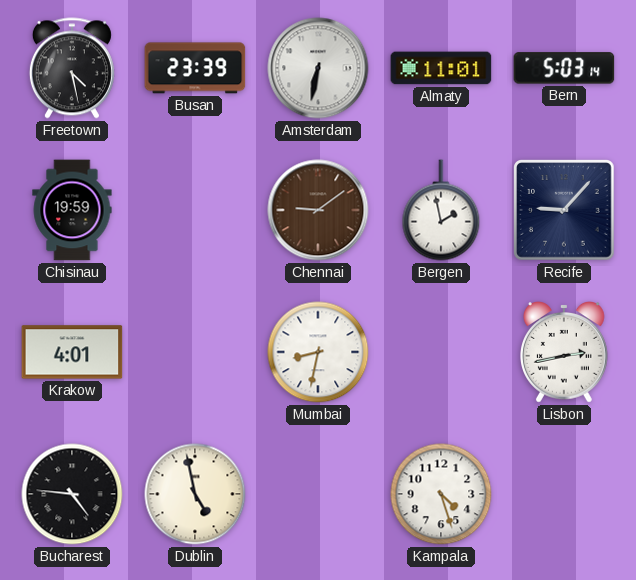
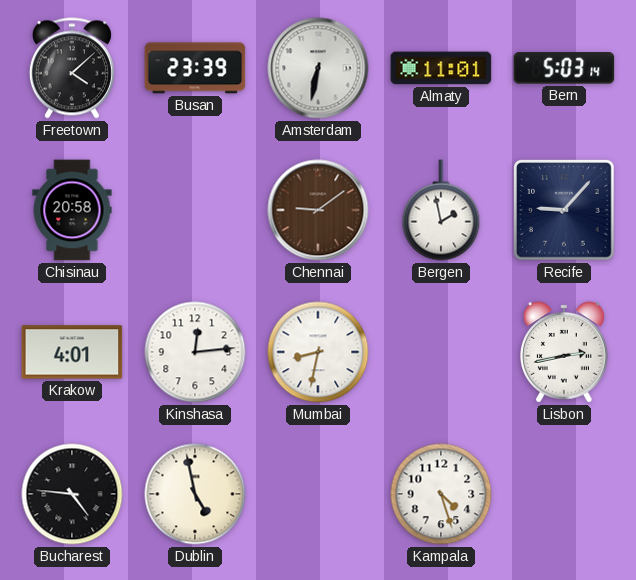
Freetown: 4:28 -> 4:08 (72, 68)
Chisinau: 19:59 -> 20:58 (72, 210)
Kinshasa: none -> 12:14 (195, 352)
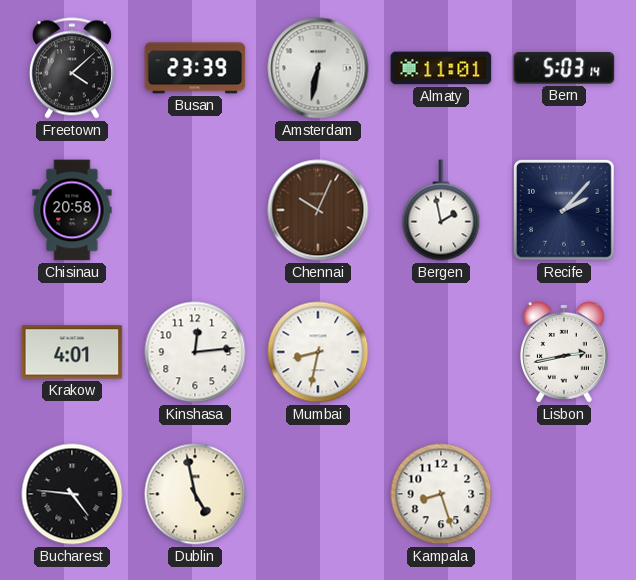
Chennai: 9:09 -> 10:04 (318, 210)
Recife: 9:07 -> 2:07 (565, 211)
Kampala: 4:27 -> 8:27 (441, 494)
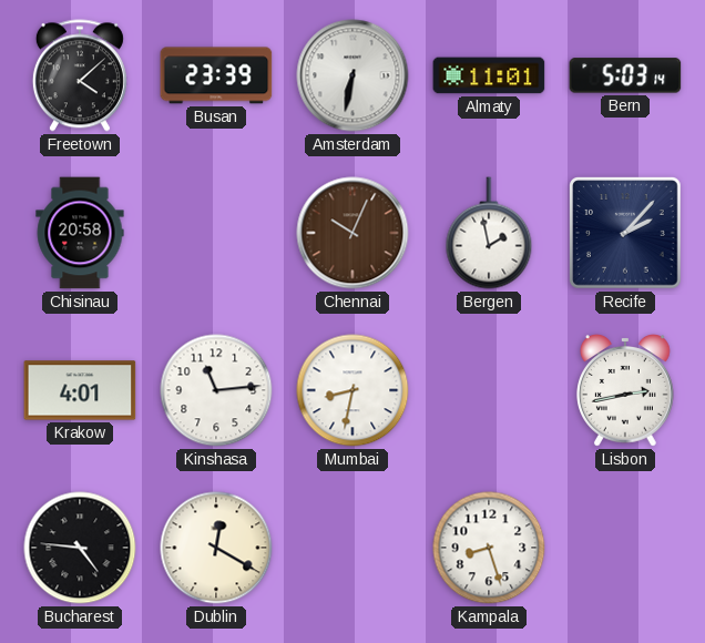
Kinshasa: 12:14 -> 11:14 (216, 390)
Dublin: 4:58 -> 12:20 (216, 548)
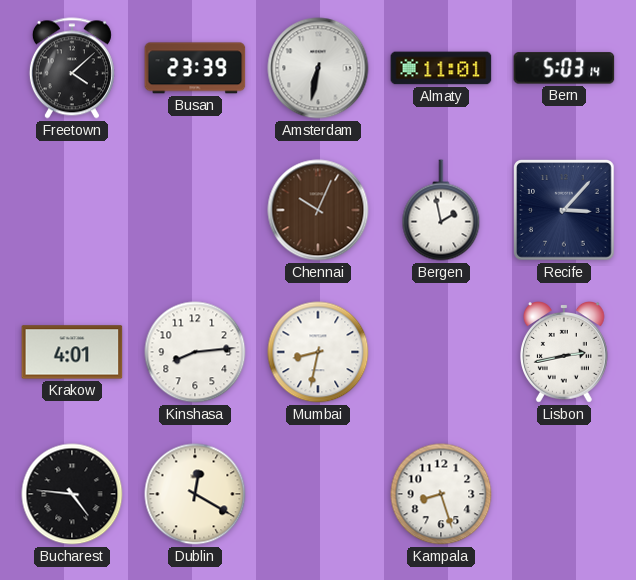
Chisinau: 20:58 -> none (80, 233)
Recife: 2:07 -> 3:07 (565, 211)
Kinshasa: 11:14 -> 8:14 (195, 352)
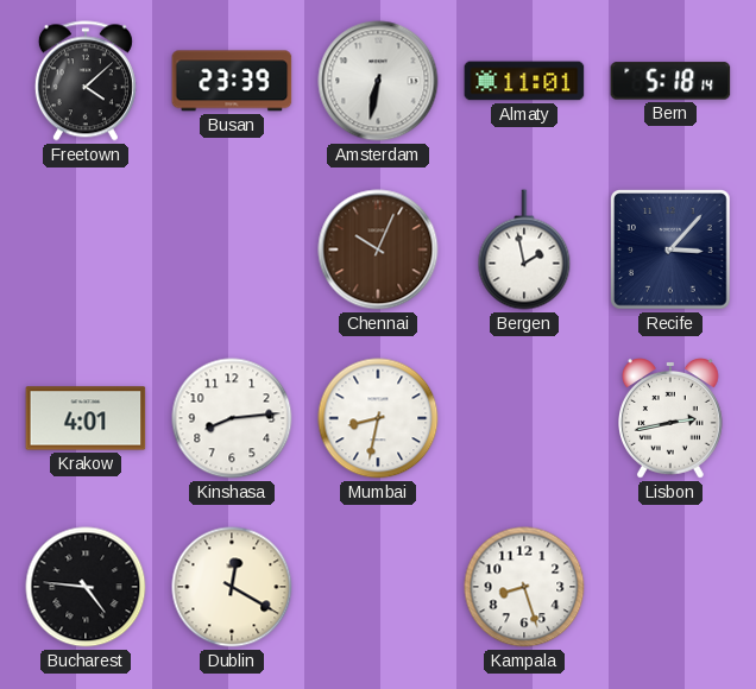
Bern: 5:03 -> 5:18 (670, 81)
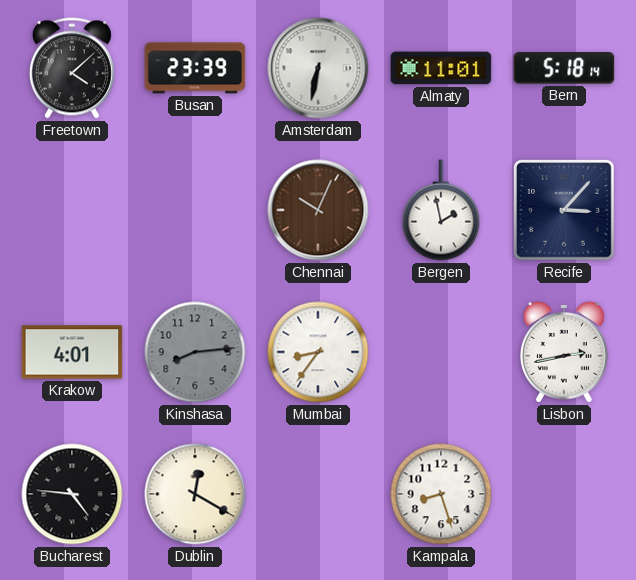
Kinshasa dial: white -> grey (195, 352)
Mumbai: 8:32 -> 8:36 (318, 352)
